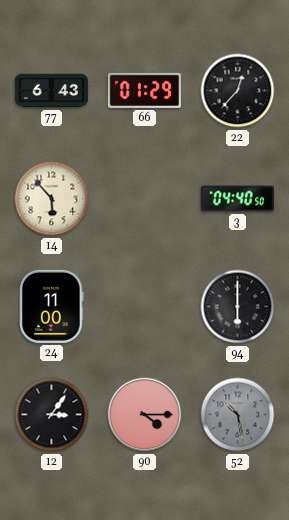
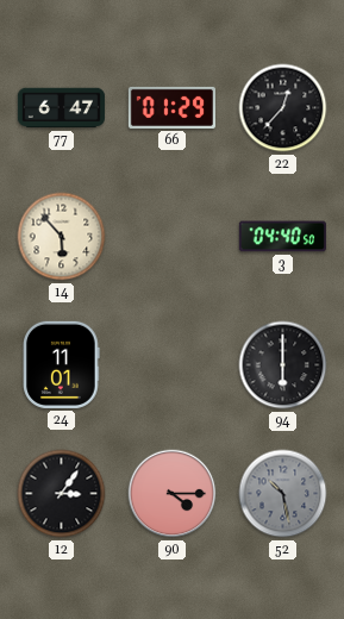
77: 6:43 -> 6:47 (61, 108)
24: 11:00 -> 11:01 (62, 364)
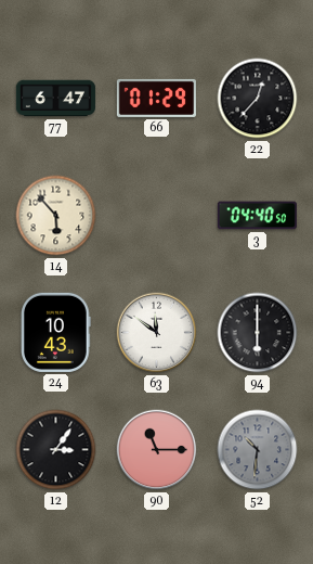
24: 11:01 -> 10:43 (56, 332)
63: none -> 11:51 (157, 333)
90: 4:15 -> 11:15 (157, 450)
52: 10:28 -> 10:31 (258, 450)
